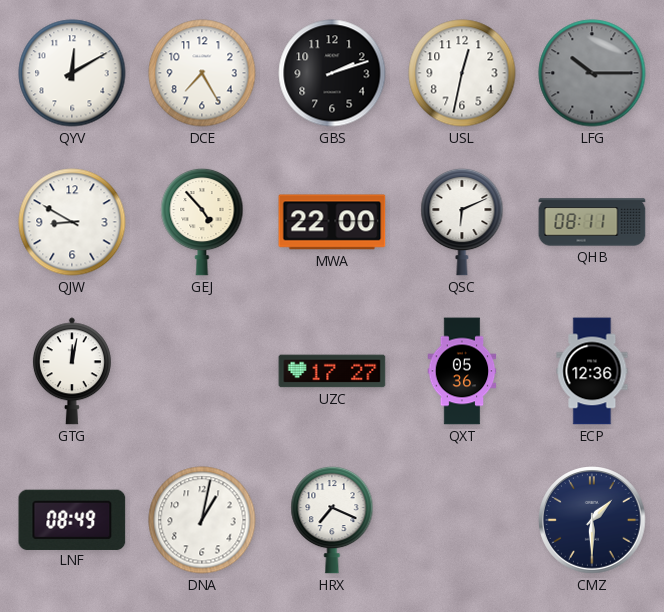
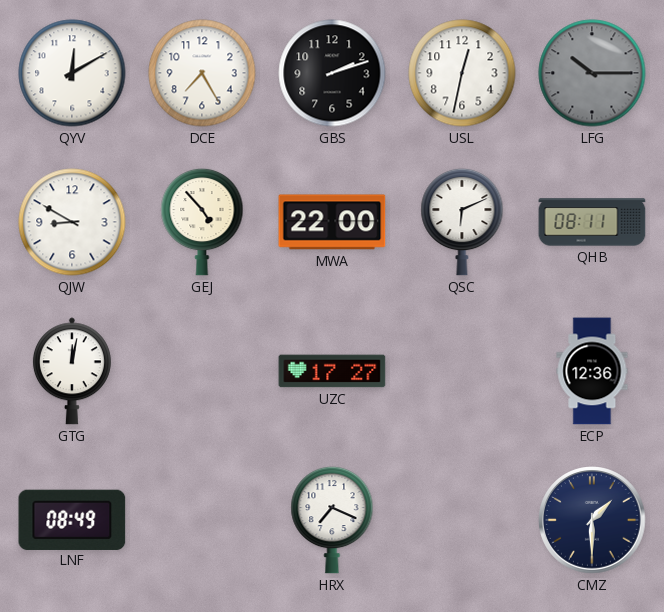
QXT: 05:36 -> none (462, 371)
DNA: 1:02 -> none (202, 520)
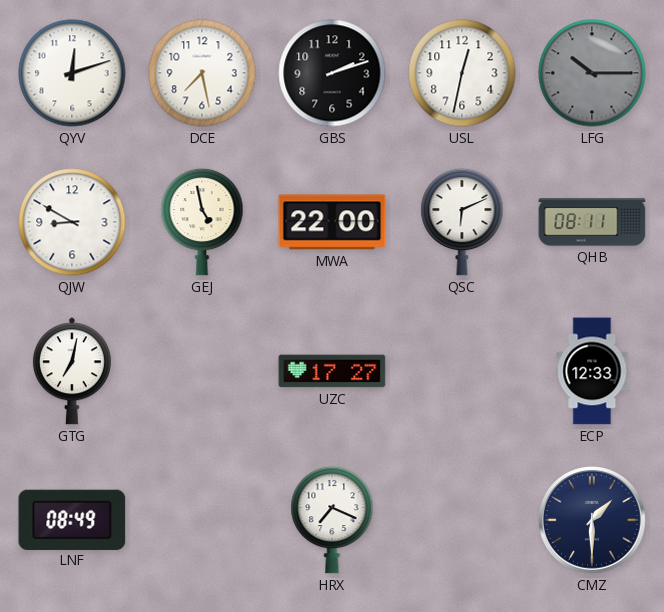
QYV: 12:10 -> 12:12 (72, 73)
DCE: 7:25 -> 7:28 (202, 73)
GEJ: 4:53 -> 4:58 (202, 222)
GTG: 12:02 -> 7:02 (72, 371)
ECP: 12:36 -> 12:33 (592, 371)
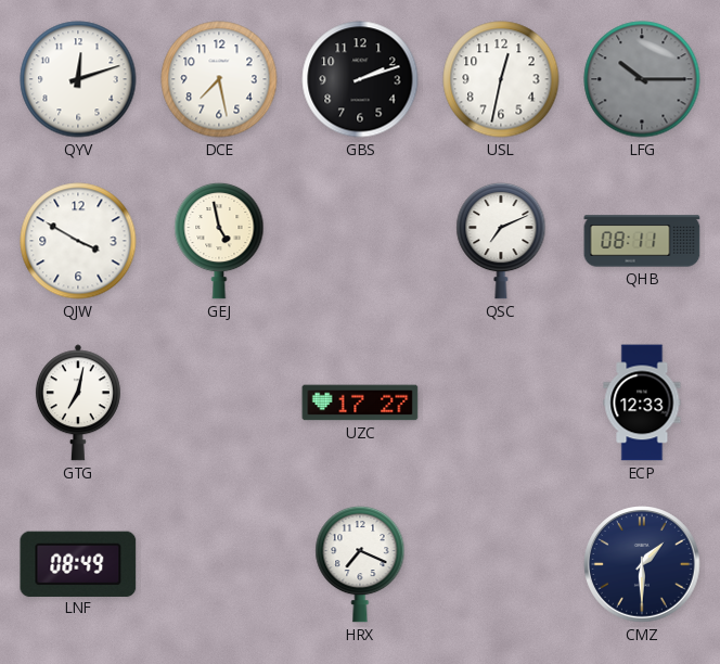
QJW: 8:50 -> 3:50 (78, 241)
MWA: 22:00 -> none (332, 222)
QSC: 6:11 -> 7:11 (501, 241)
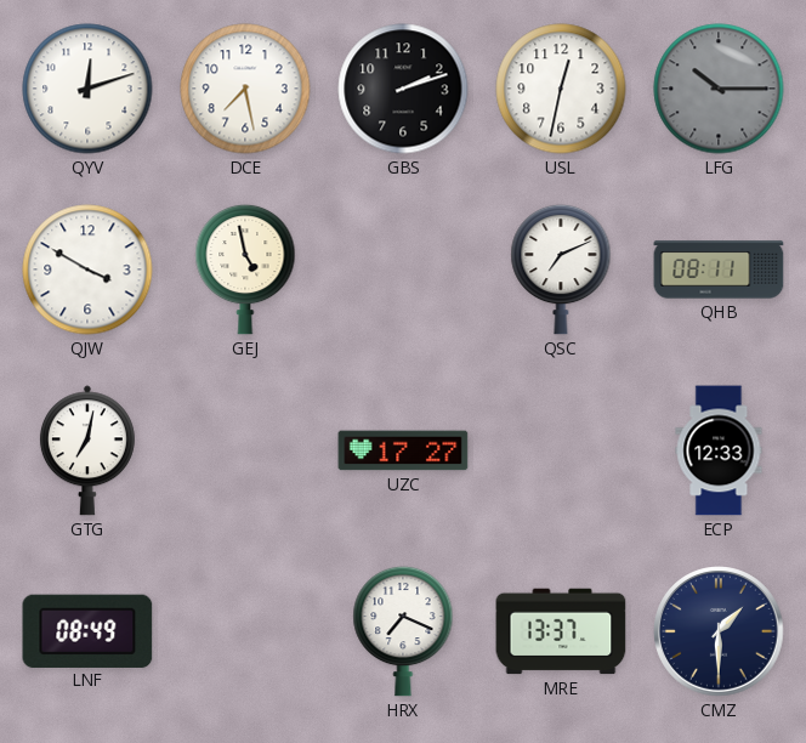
MRE: none -> 13:37 (561, 631)
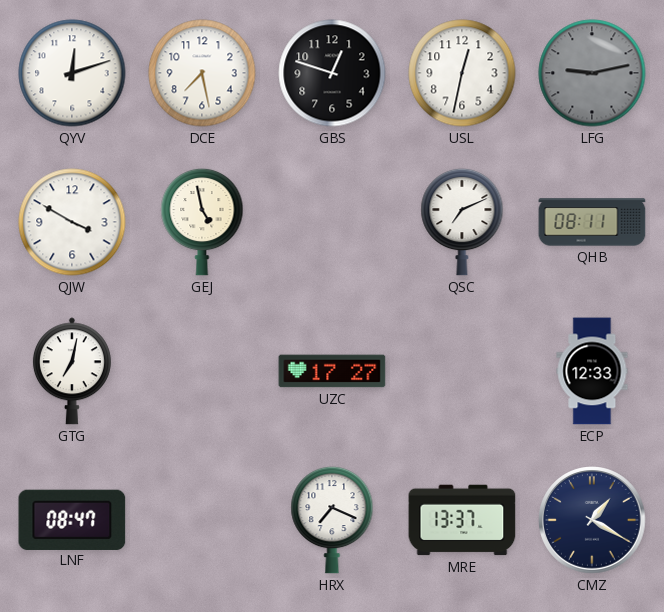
GBS: 2:12 -> 12:48 (332, 73)
LFG: 10:15 -> 9:13 (592, 73)
LNF: 08:49 -> 08:47 (72, 519)
CMZ: 1:30 -> 1:20 (592, 520)
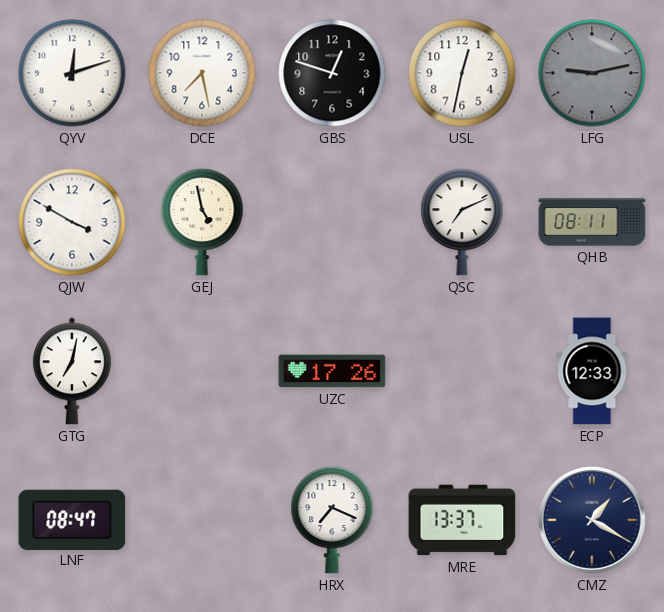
UZC: 17:27 -> 17:26 (332, 371)
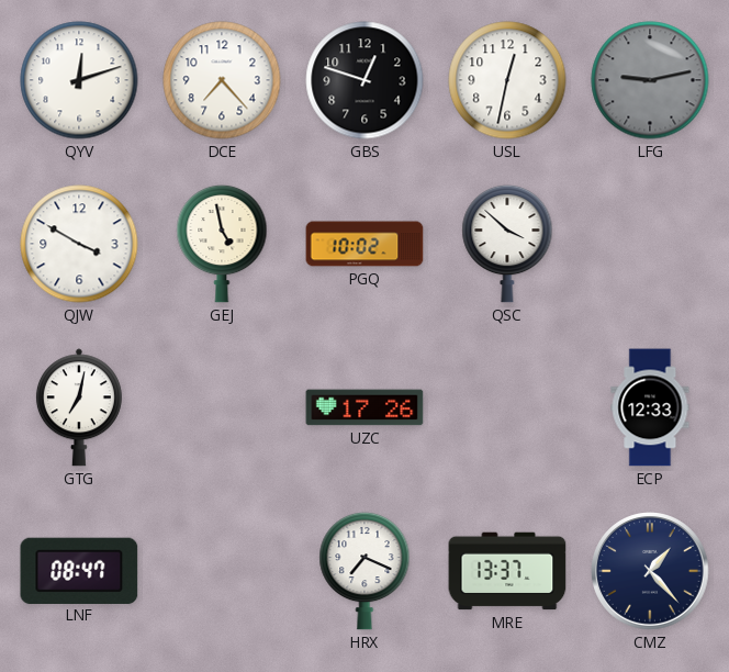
DCE: 7:28 -> 7:23 (222, 80)
PGQ: none -> 10:02 (365, 244)
QSC: 7:11 -> 3:52 (507, 244)
QHB: 08:11 -> none (592, 222)
CMZ: 1:20 -> 1:23 (650, 571)
